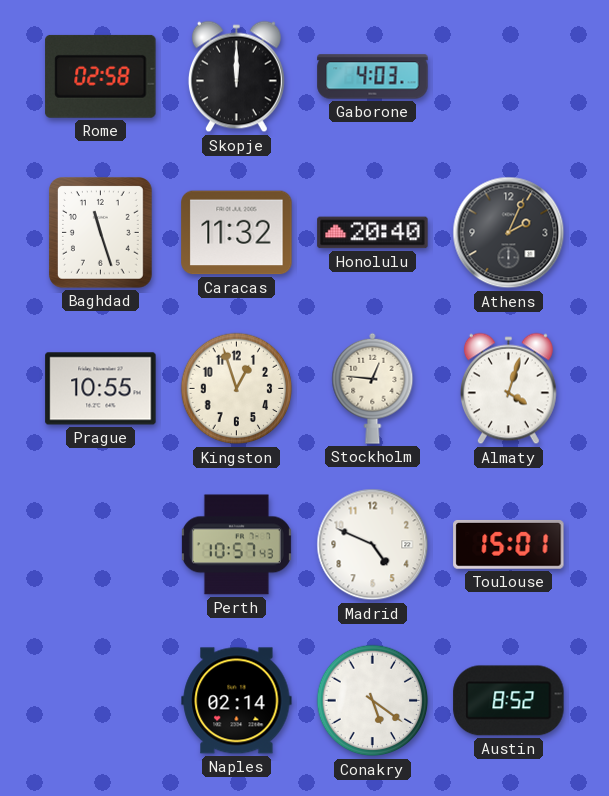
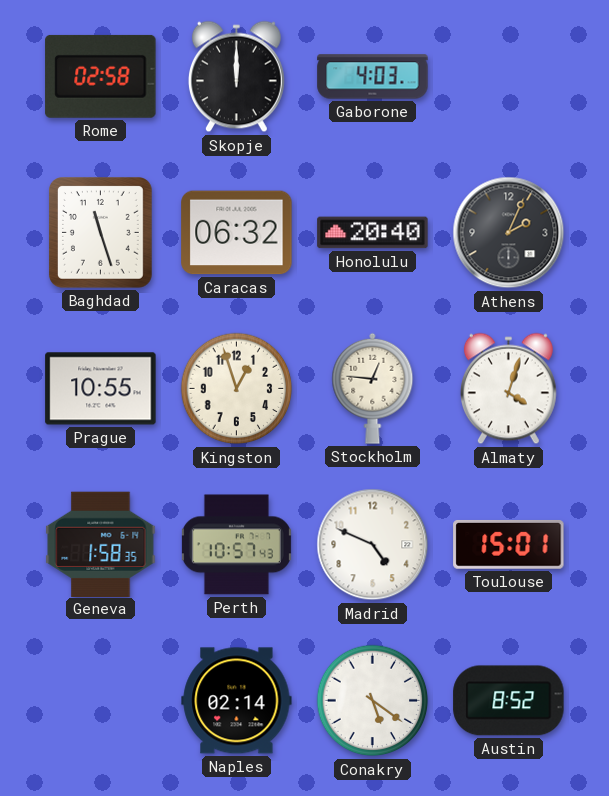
Caracas: 11:32 -> 06:32 (237, 233)
Geneva: none -> 1:58 (101, 544)
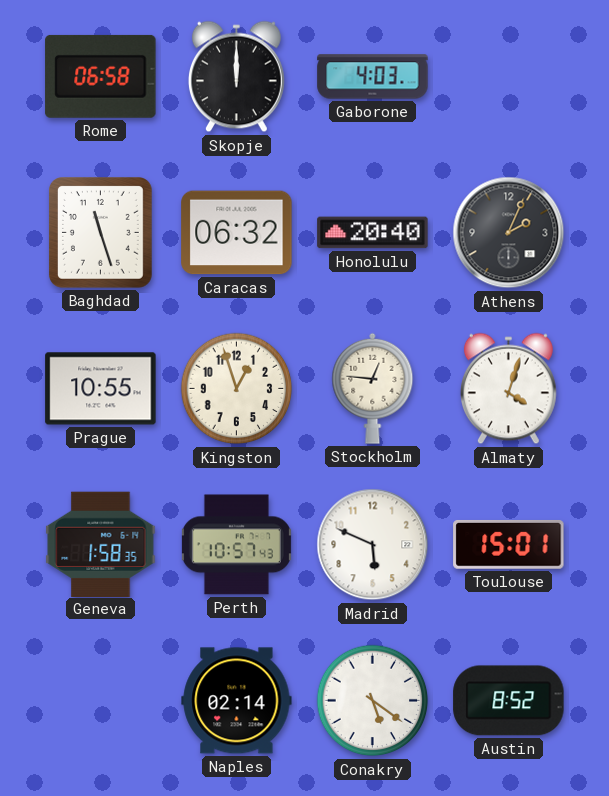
Rome: 02:58 -> 06:58 (101, 76)
Madrid: 4:49 -> 5:49 (373, 545)
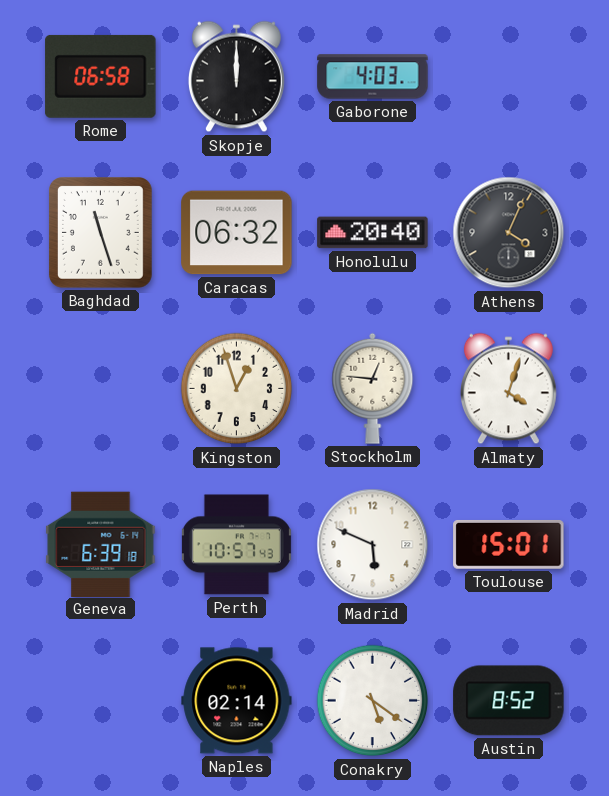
Athens: 2:04 -> 4:04 (509, 233)
Prague: 10:55 -> none (101, 389)
Geneva: 1:58 -> 6:39 (101, 544)
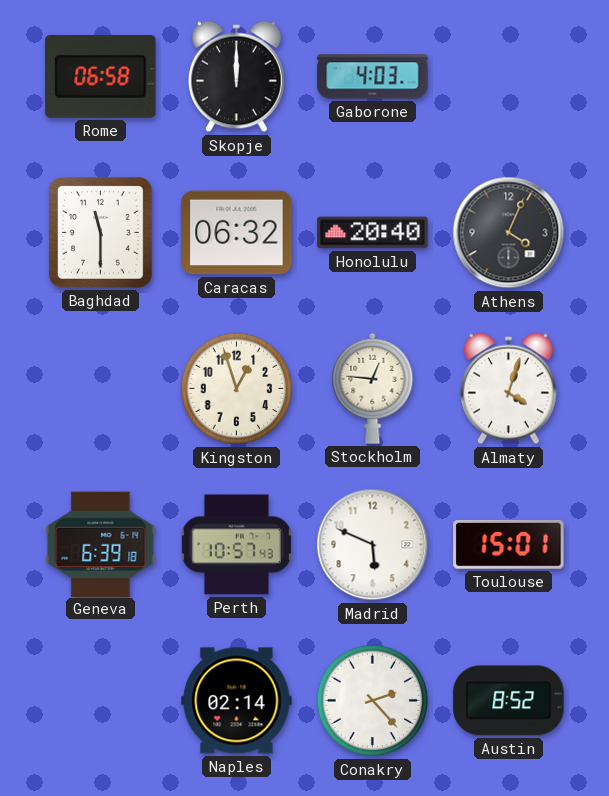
Baghdad: 11:27 -> 11:30 (101, 233)
Conakry: 5:21 -> 2:23 (373, 701)
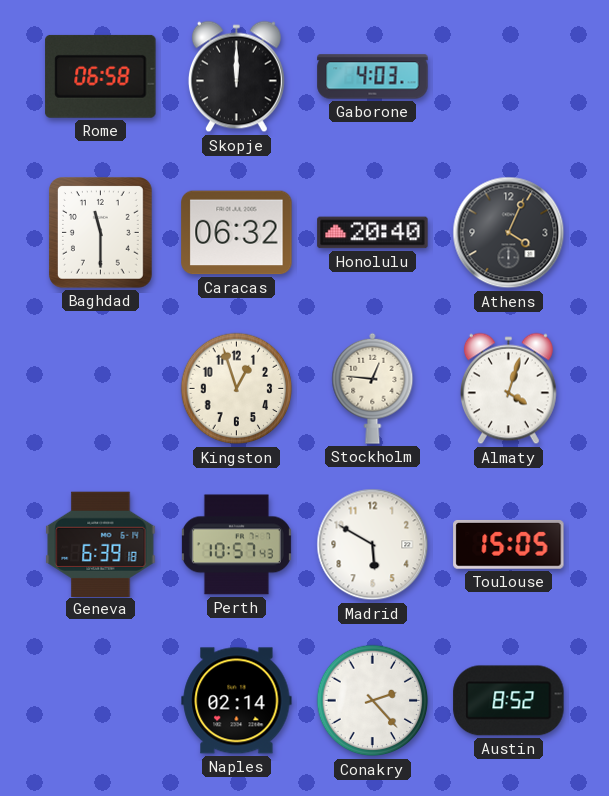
Madrid: 5:49 -> 5:50 (373, 545)
Toulouse: 15:01 -> 15:05 (509, 544)
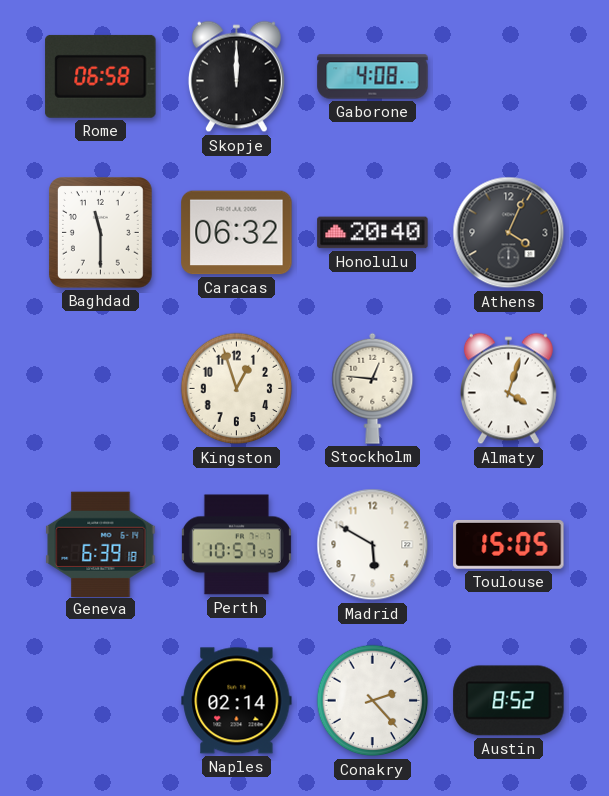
Gaborone: 4:03 -> 4:08 (373, 77)
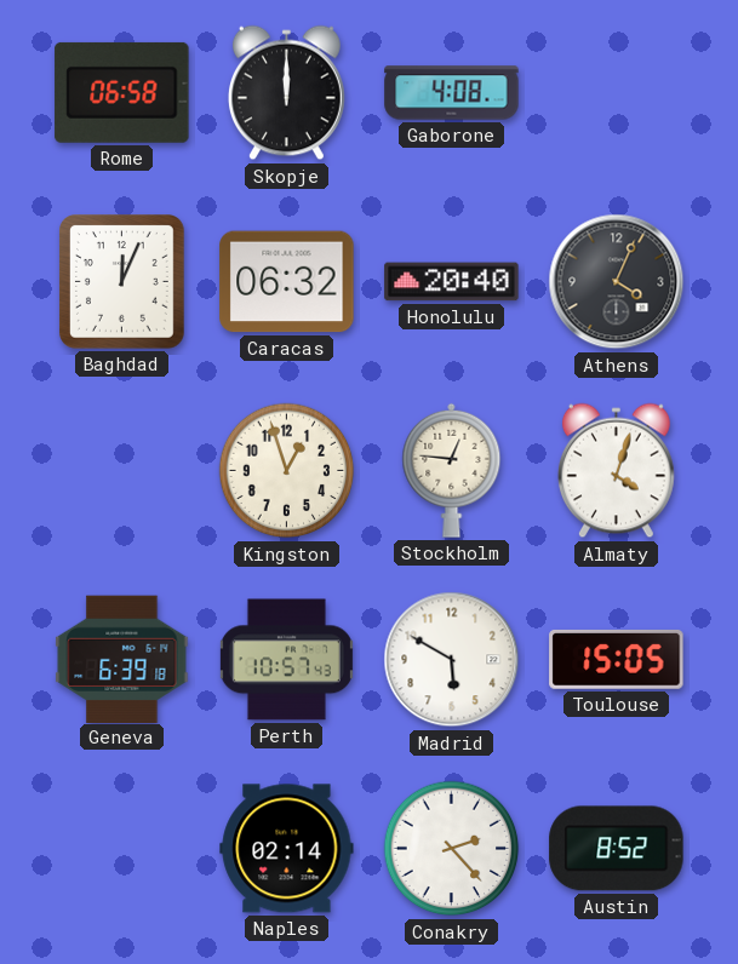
Baghdad: 11:30 -> 12:04 (122, 282)
